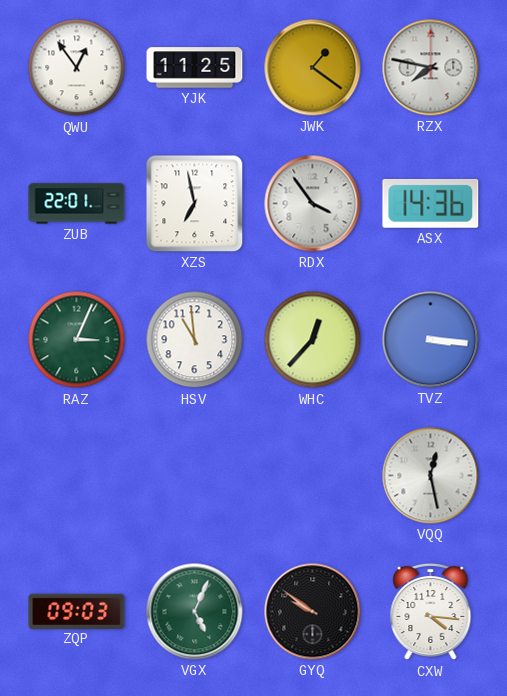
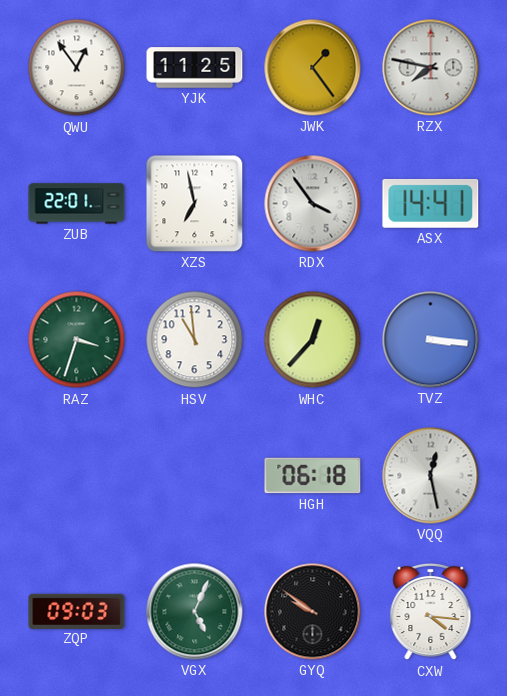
JWK: 1:21 -> 1:24 (313, 68)
ASX: 14:36 -> 14:41 (431, 203)
RAZ: 3:04 -> 3:33 (77, 340)
HGH: none -> 06:18 (313, 476)
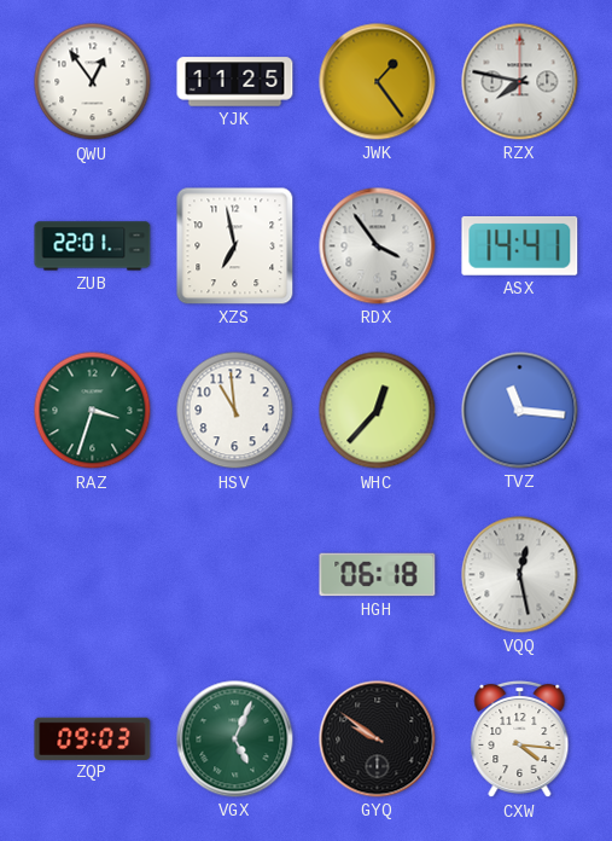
TVZ: 3:16 -> 11:16 (520, 411)
